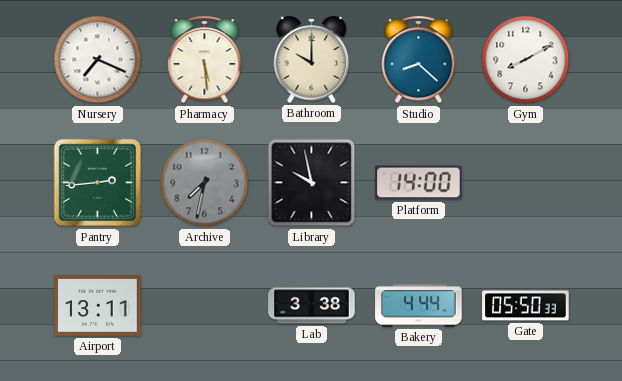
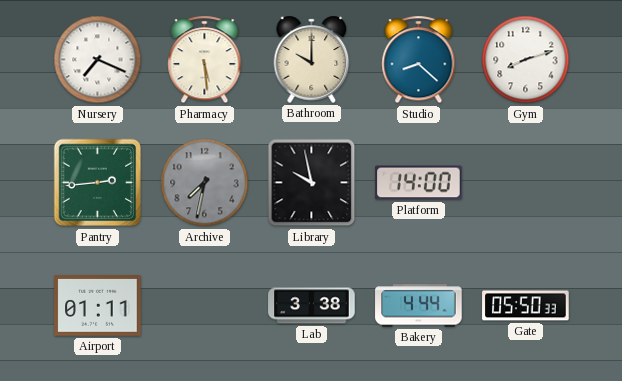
Gym: 8:10 -> 8:12 (526, 60)
Airport: 13:11 -> 01:11 (98, 306)
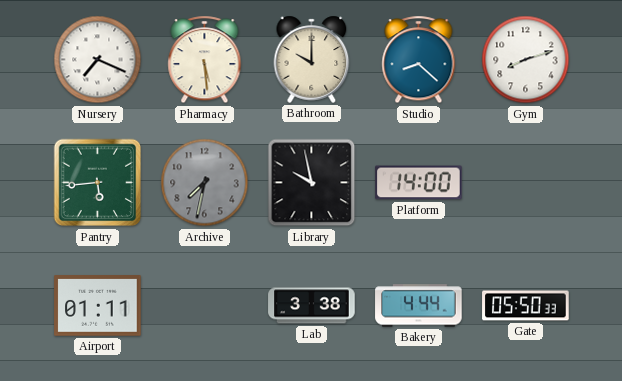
Pantry: 2:44 -> 5:44 (98, 183)
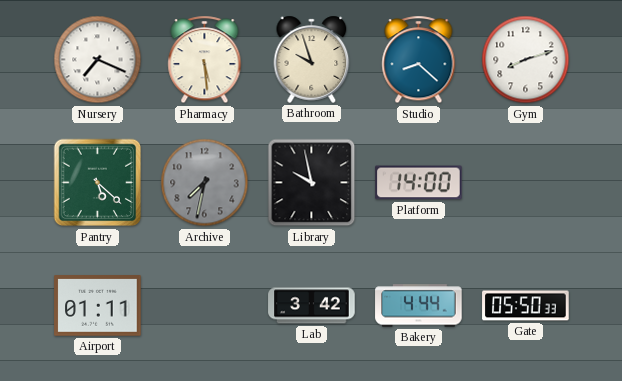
Bathroom: 10:00 -> 9:57 (312, 59)
Pantry: 5:44 -> 5:22 (98, 183)
Lab: 3:38 -> 3:42 (312, 306)
